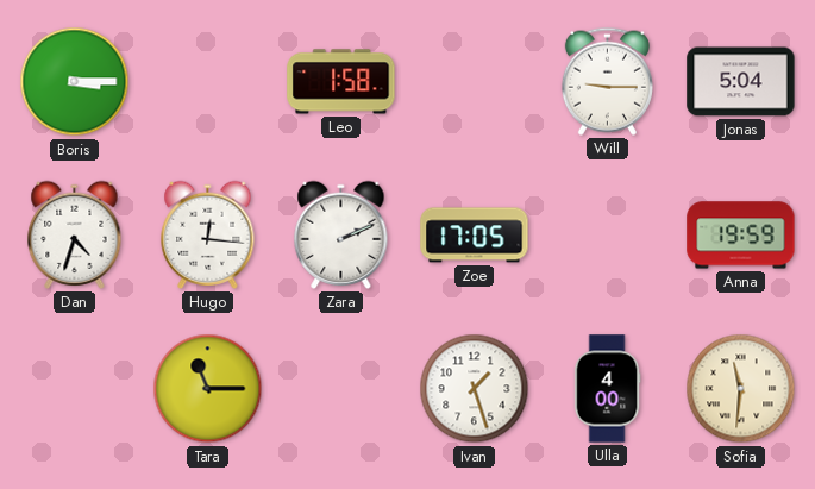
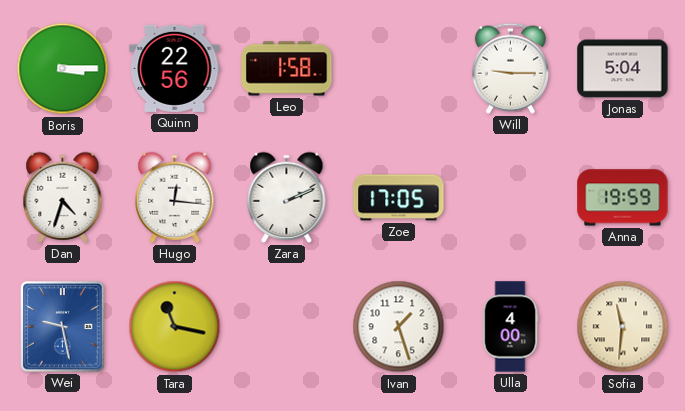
Quinn: none -> 22:56 (175, 68)
Wei: none -> 9:28 (63, 327)
Tara: 11:15 -> 11:17 (175, 327)
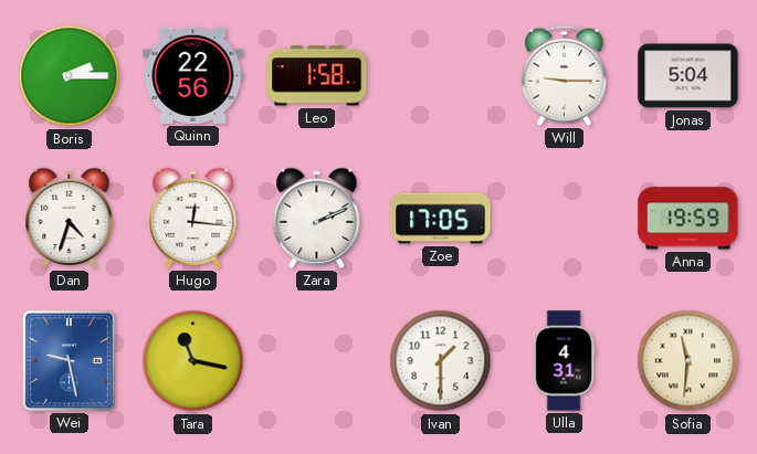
Boris: 3:15 -> 2:15 (70, 76)
Ivan: 1:27 -> 1:30 (441, 361)
Ulla: 4:00 -> 4:31 (564, 361)
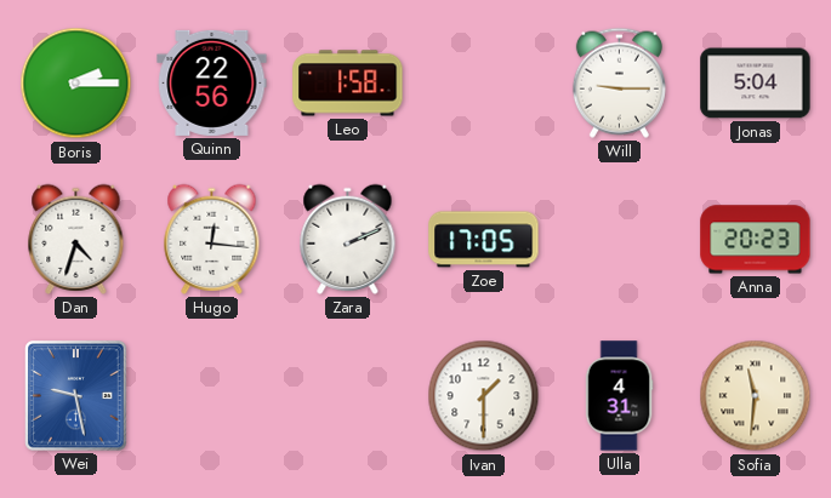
Anna: 19:59 -> 20:23 (756, 240)
Tara: 11:17 -> none (193, 361)
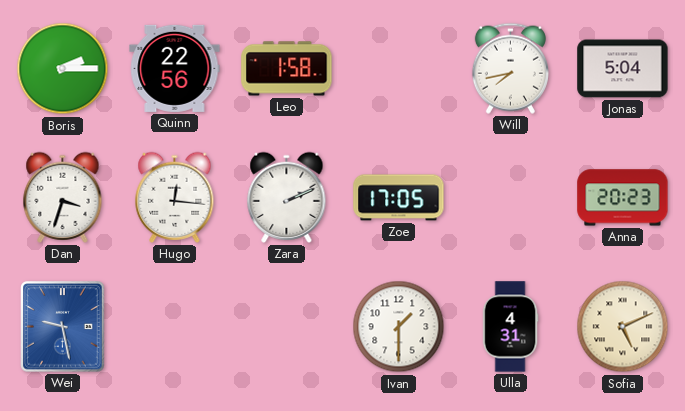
Will: 9:15 -> 7:43 (510, 68)
Dan: 4:33 -> 3:33 (63, 197)
Sofia: 11:31 -> 5:11 (623, 327)
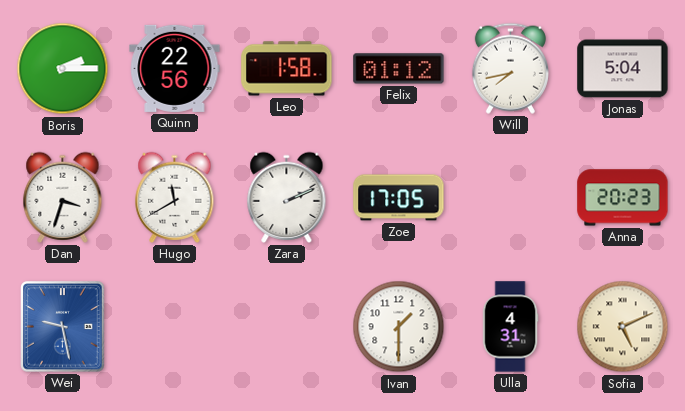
Felix: none -> 01:12 (399, 69)
Hugo: 12:16 -> 11:40 (175, 197)
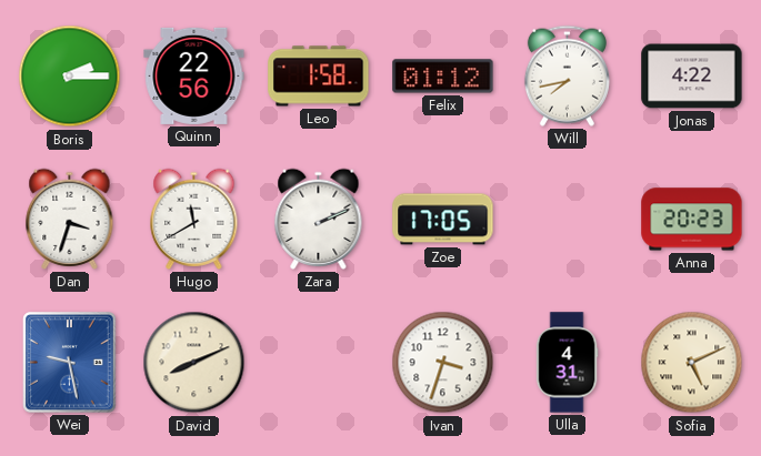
Jonas: 5:04 -> 4:22 (692, 77)
David: none -> 8:11 (194, 363)
Ivan: 1:30 -> 3:33 (443, 363)
